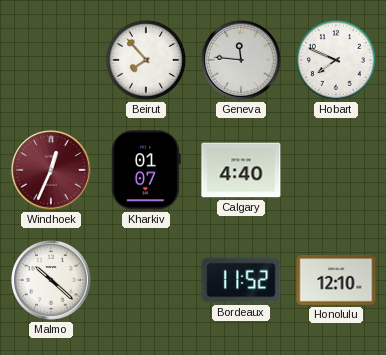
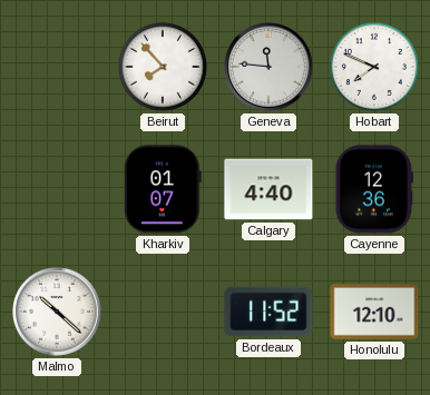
Windhoek: 12:34 -> none (51, 170)
Cayenne: none -> 12:36 (374, 189)
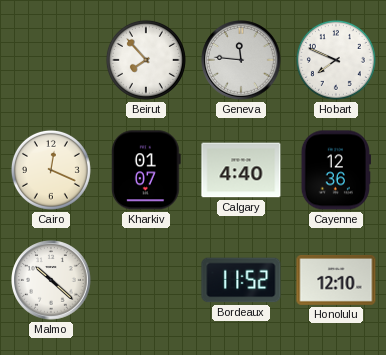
Cairo: none -> 12:19 (51, 170)
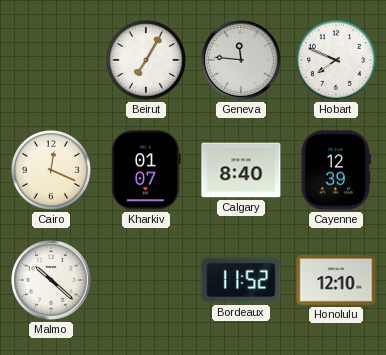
Beirut: 7:53 -> 7:05 (146, 60)
Calgary: 4:40 -> 8:40 (241, 170)
Cayenne: 12:36 -> 12:39 (336, 170)
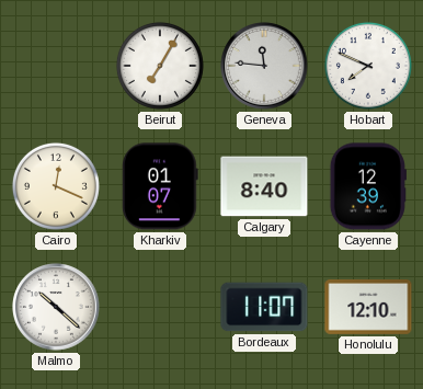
Bordeaux: 11:52 -> 11:07 (264, 307)
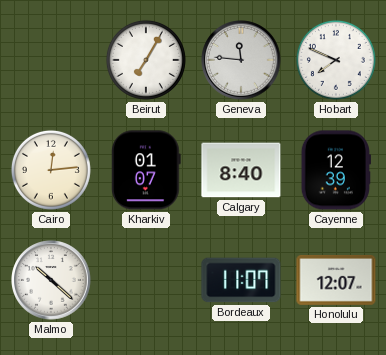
Cairo: 12:19 -> 12:14 (51, 170)
Honolulu: 12:10 -> 12:07 (336, 280)
